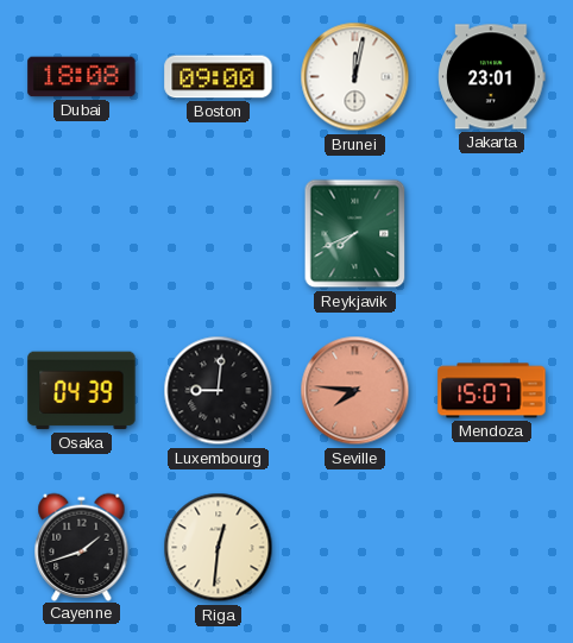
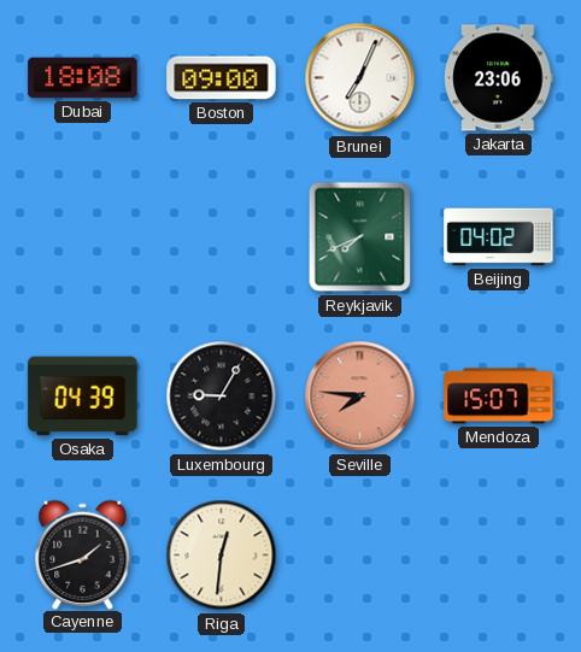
Brunei: 12:02 -> 7:04 (360, 78)
Jakarta: 23:01 -> 23:06 (499, 78)
Beijing: none -> 04:02 (499, 237)
Luxembourg: 9:01 -> 9:05 (222, 397)
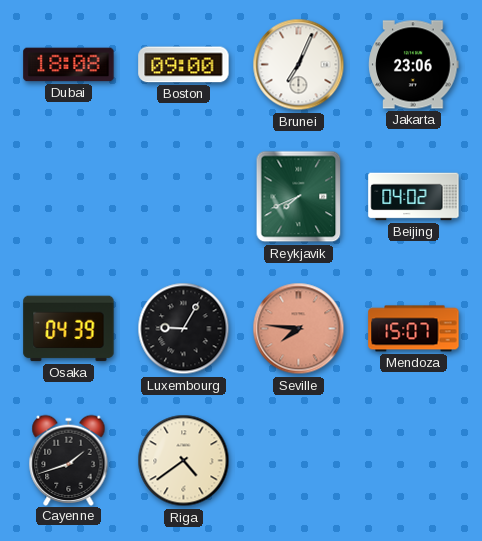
Riga: 12:31 -> 4:39 (184, 461)
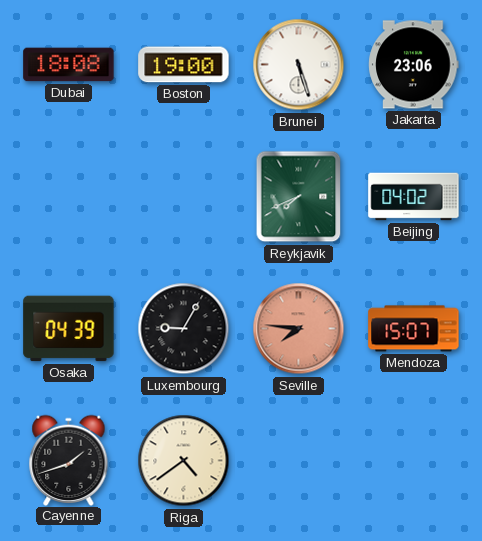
Boston: 09:00 -> 19:00 (184, 65)
Brunei: 7:04 -> 5:27 (299, 65)
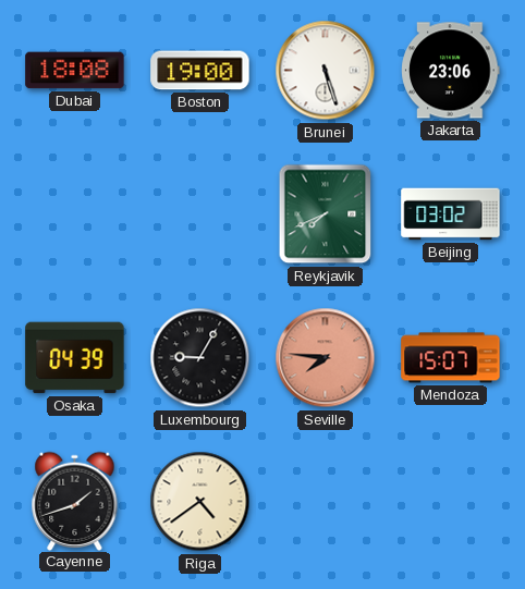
Beijing: 04:02 -> 03:02 (451, 214)
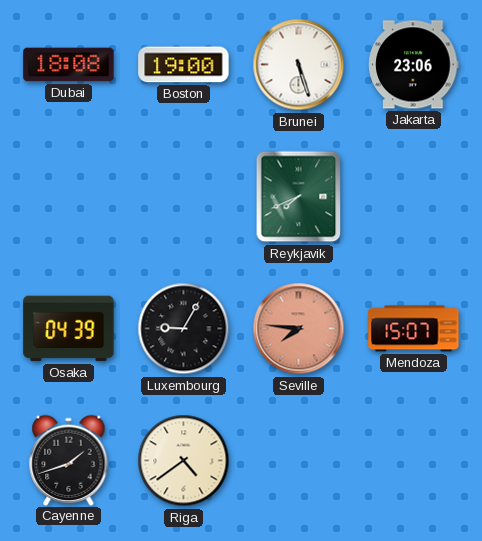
Beijing: 03:02 -> none (451, 214)
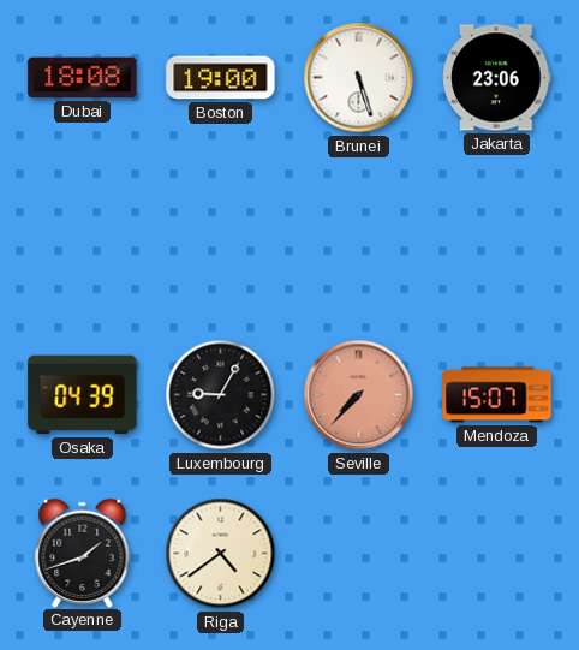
Reykjavik: 7:41 -> none (299, 197)
Seville: 7:46 -> 7:37 (359, 395)
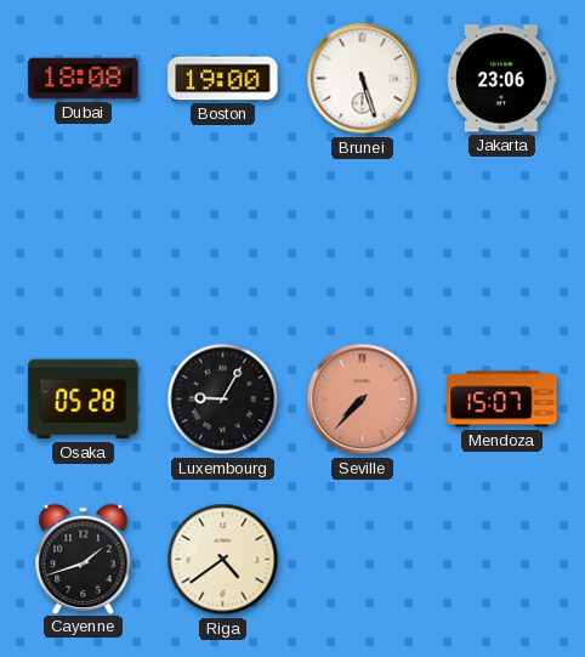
Osaka: 04:39 -> 05:28 (84, 400)
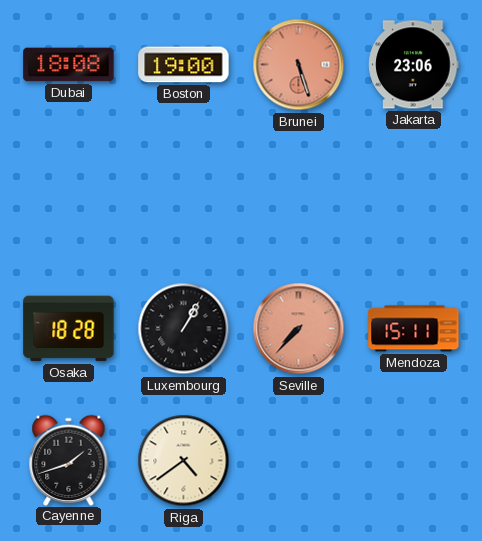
Brunei dial: white -> salmon (299, 65)
Osaka: 05:28 -> 18:28 (69, 329)
Luxembourg: 9:05 -> 1:05 (184, 329)
Mendoza: 15:07 -> 15:11 (414, 329)
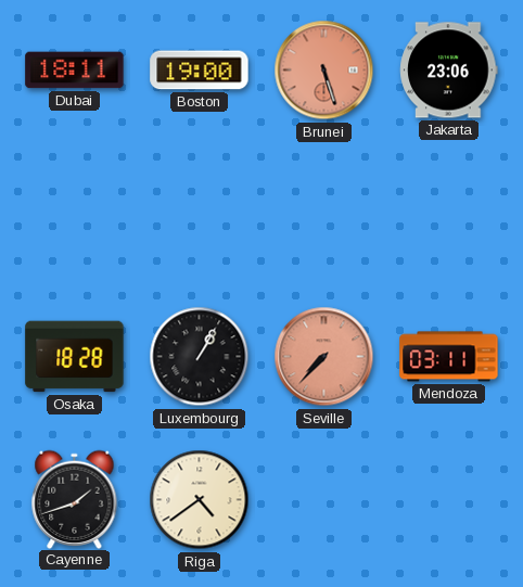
Dubai: 18:08 -> 18:11 (75, 71)
Mendoza: 15:11 -> 03:11 (449, 357)
